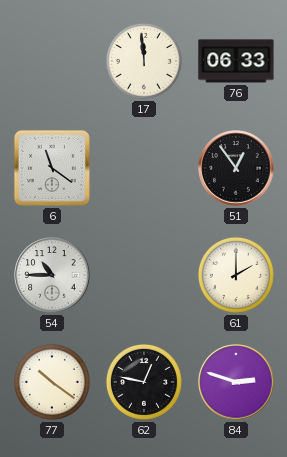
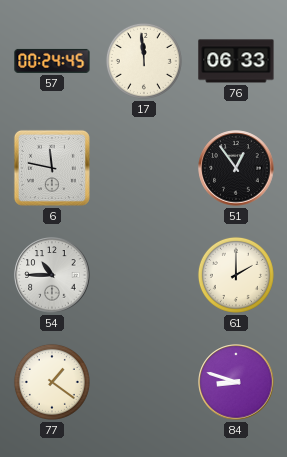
57: none -> 00:24 (52, 61)
6: 11:21 -> 11:47 (52, 168)
77: 10:21 -> 1:21 (52, 382)
62: 12:47 -> none (144, 382)
84: 2:48 -> 8:48 (236, 382)
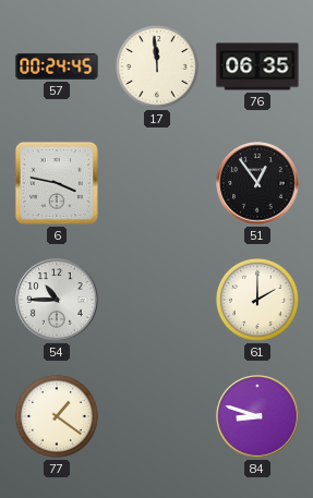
76: 06:33 -> 06:35 (257, 66)
6: 11:47 -> 3:47 (57, 183)
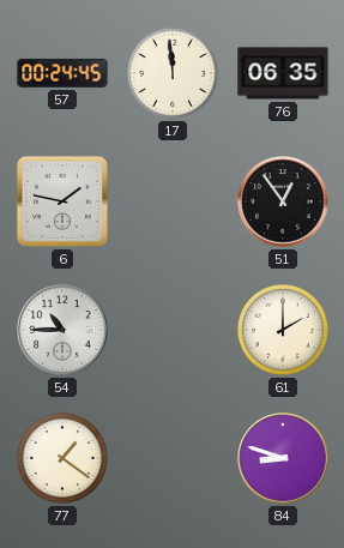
6: 3:47 -> 1:47 (62, 201)
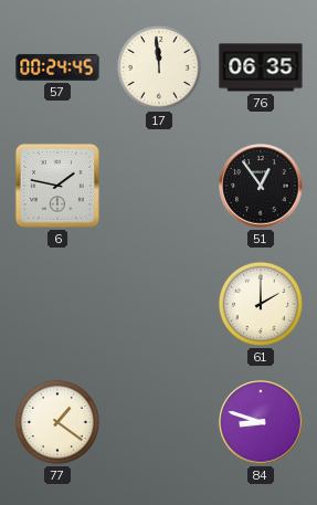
54: 10:45 -> none (62, 330)
